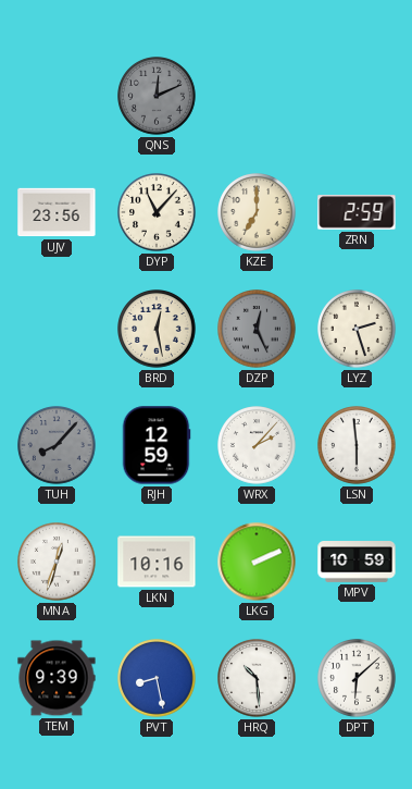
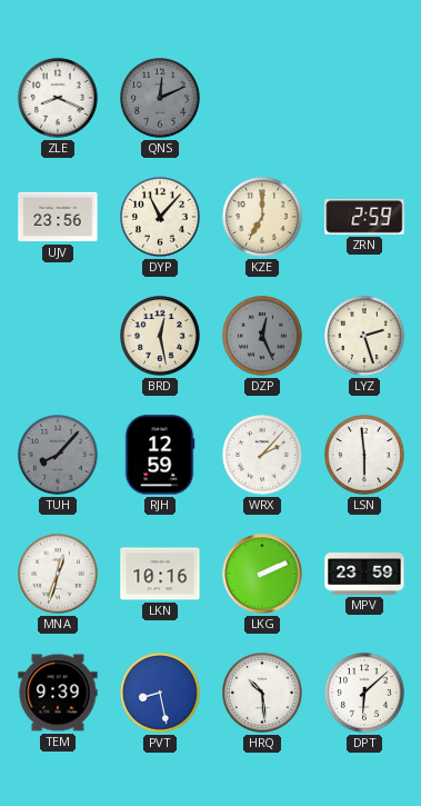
ZLE: none -> 8:19 (59, 99)
MPV: 10:59 -> 23:59 (364, 575)
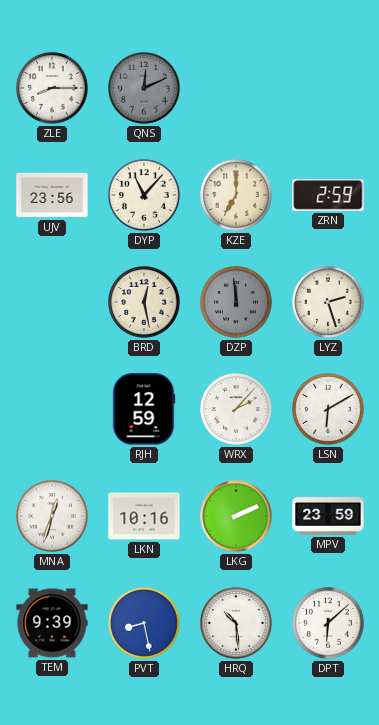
ZLE: 8:19 -> 8:15 (53, 89)
DZP: 12:26 -> 11:59 (237, 303)
TUH: 8:07 -> none (59, 456)
LSN: 5:59 -> 6:10 (329, 410)
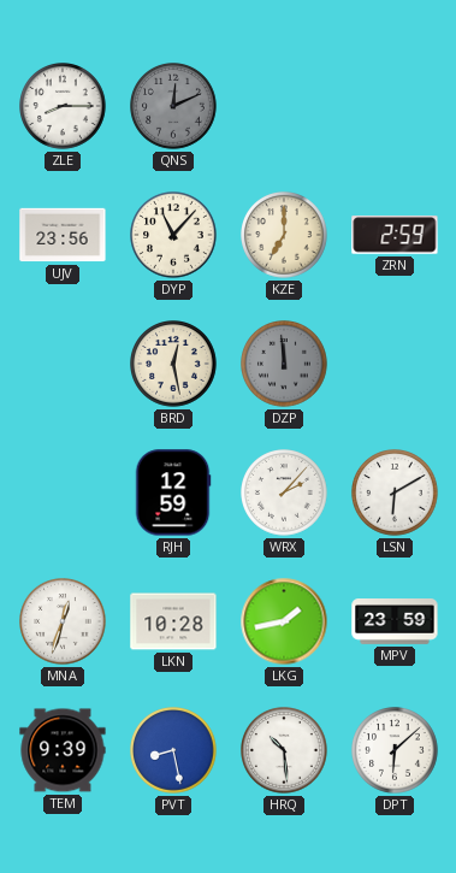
LYZ: 2:27 -> none (329, 303)
LKN: 10:16 -> 10:28 (173, 621)
LKG: 2:11 -> 1:43 (284, 621)
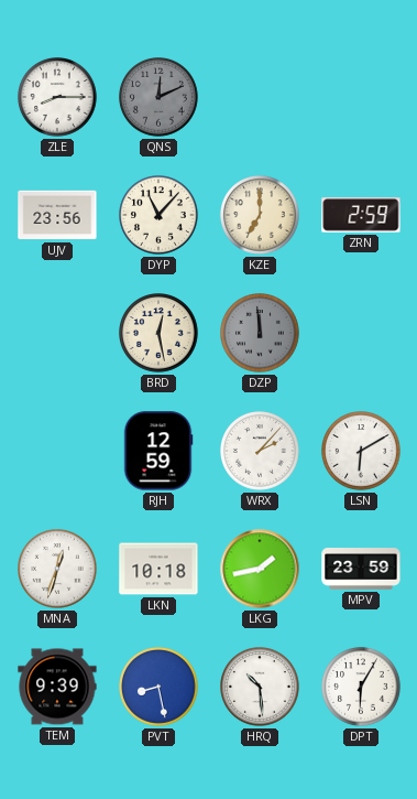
LKN: 10:28 -> 10:18 (158, 569)
DPT: 6:08 -> 6:05 (362, 688)
